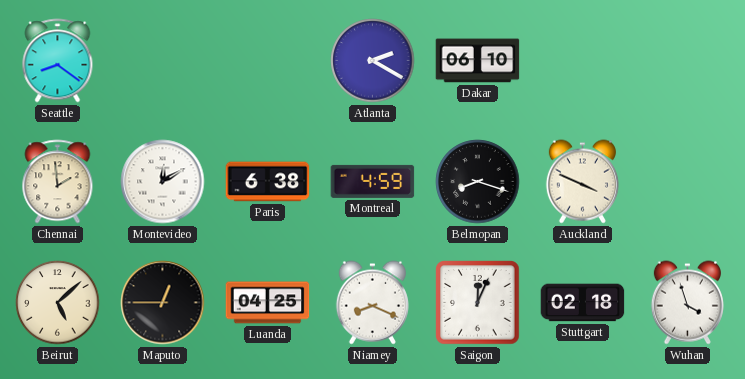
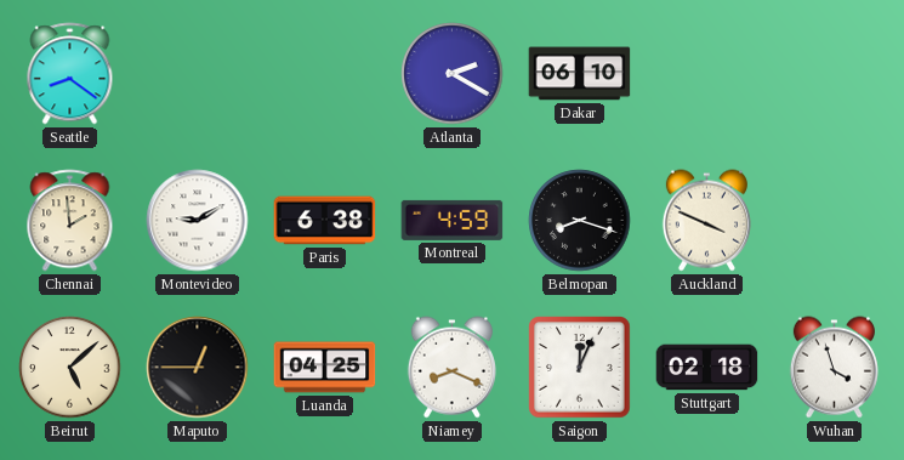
Montevideo: 12:10 -> 9:10 (198, 221)
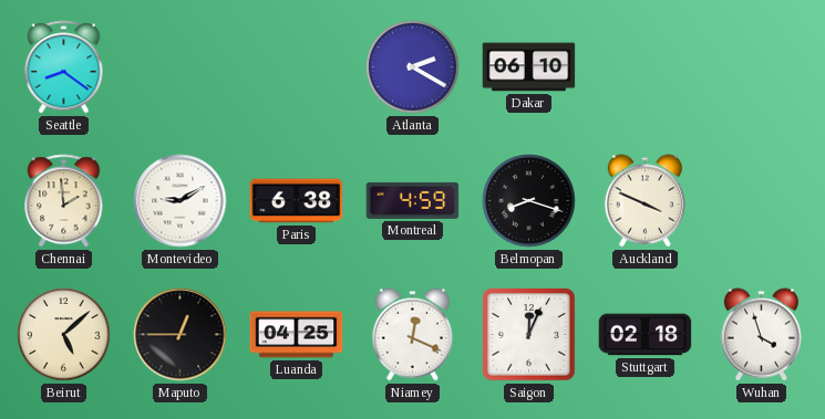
Niamey: 8:19 -> 12:19 (412, 335)
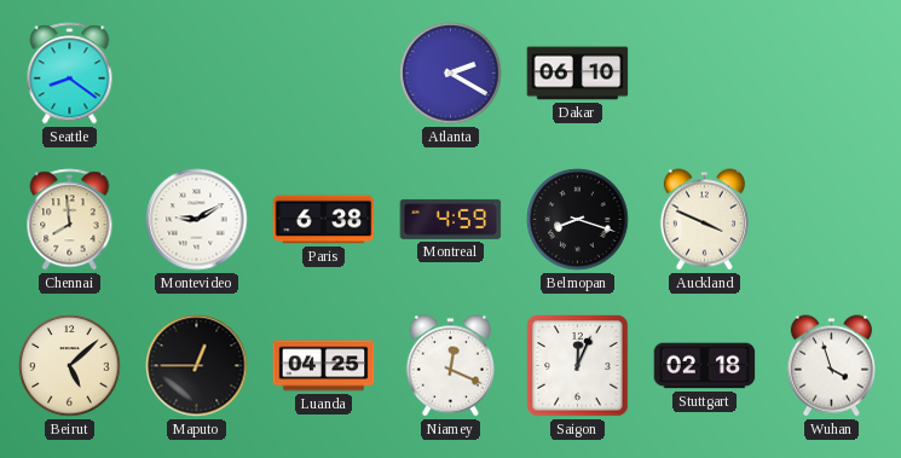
Chennai: 1:59 -> 7:59 (70, 220)
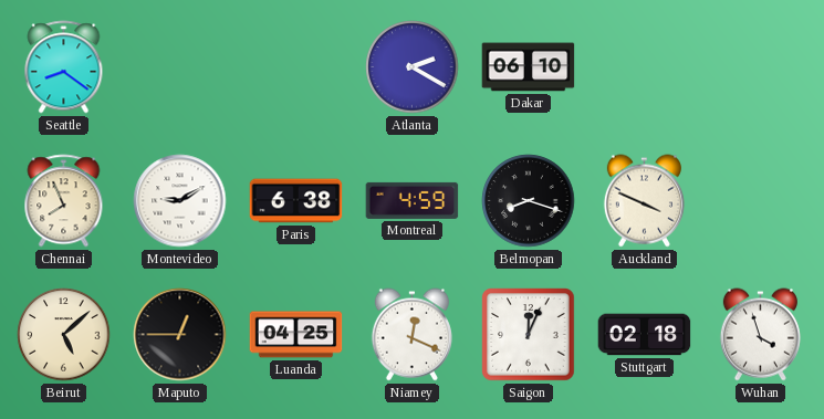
Chennai: 7:59 -> 7:56 (64, 201)
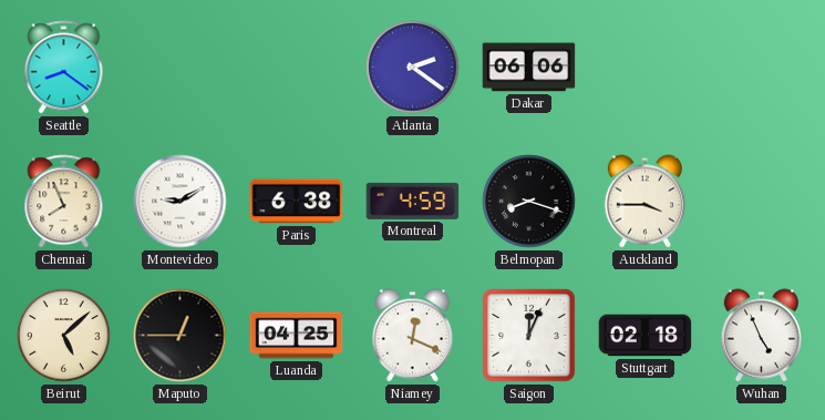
Atlanta: 2:20 -> 2:21 (413, 68)
Dakar: 06:10 -> 06:06 (529, 68)
Auckland: 3:49 -> 3:45 (644, 202)
Wuhan: 3:57 -> 4:56 (761, 336)
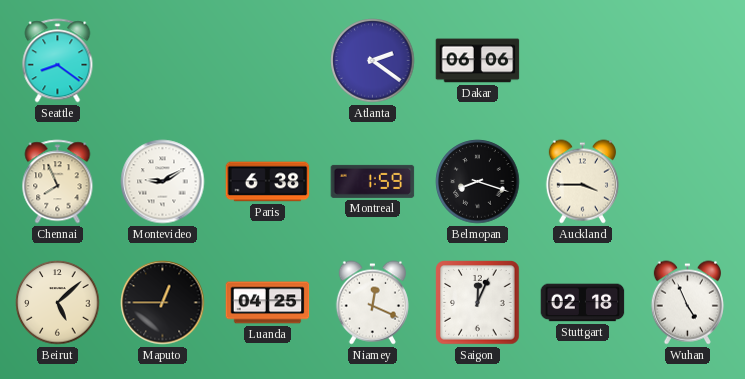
Montreal: 4:59 -> 1:59 (373, 181)
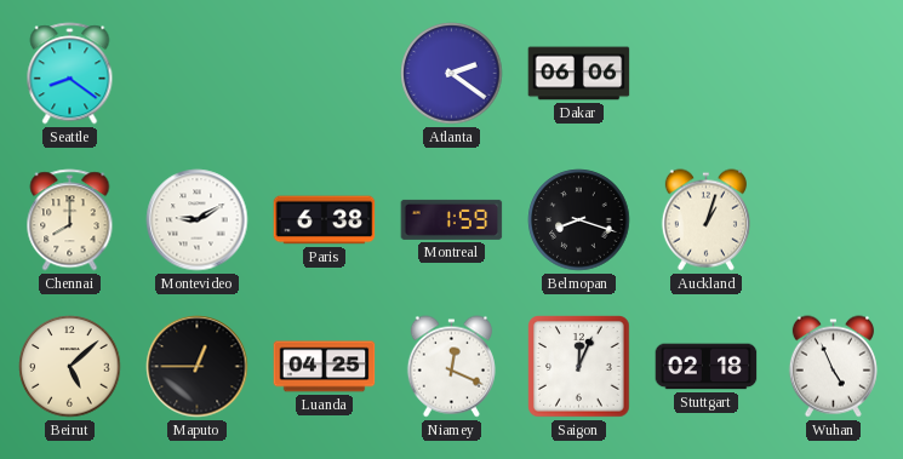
Chennai: 7:56 -> 8:00 (70, 220)
Auckland: 3:45 -> 1:03 (705, 220)
